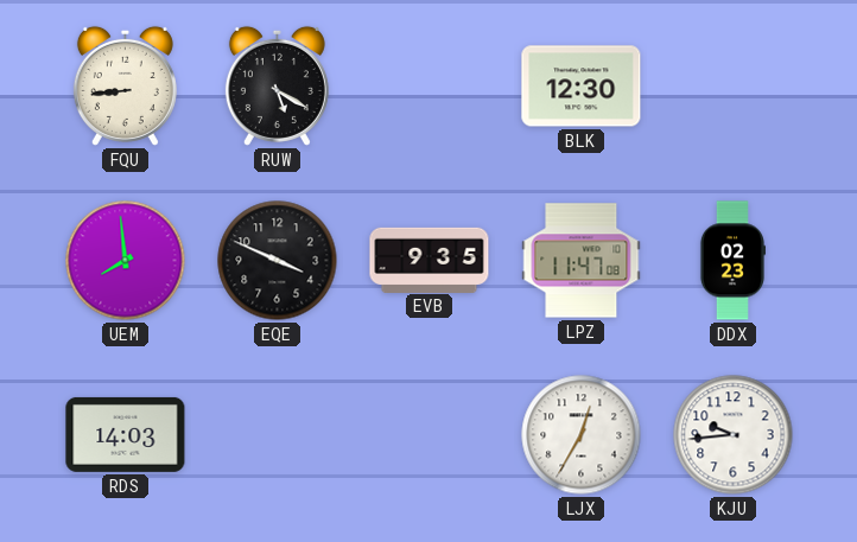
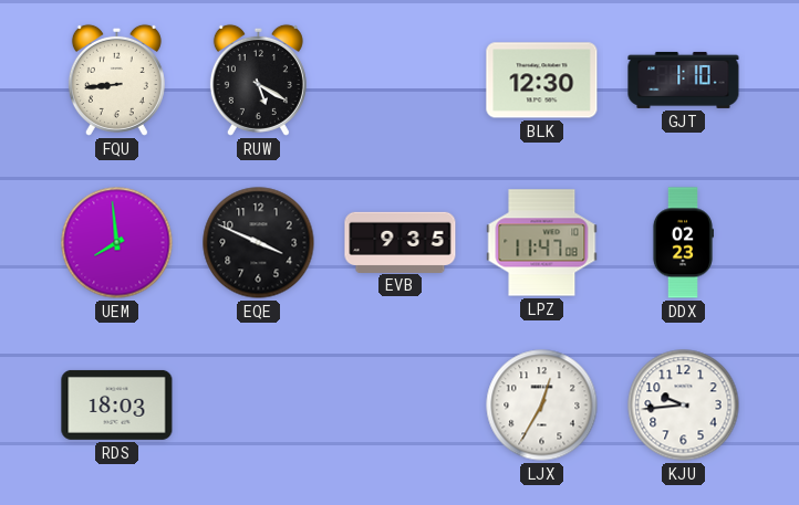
GJT: none -> 1:10 (684, 80)
RDS: 14:03 -> 18:03 (117, 404)
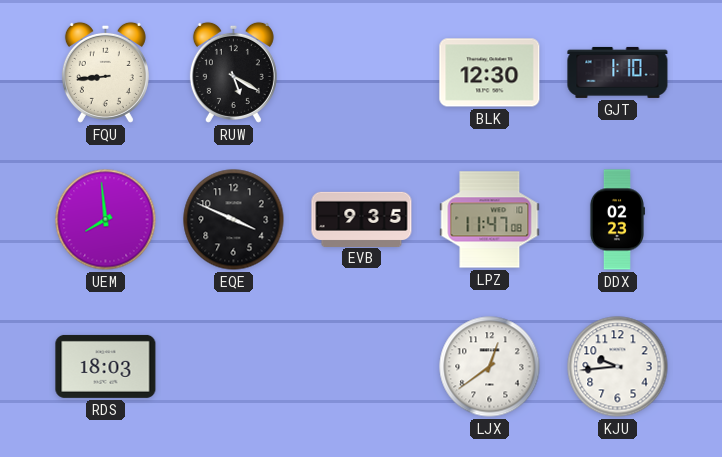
LJX: 12:35 -> 12:39 (490, 367)
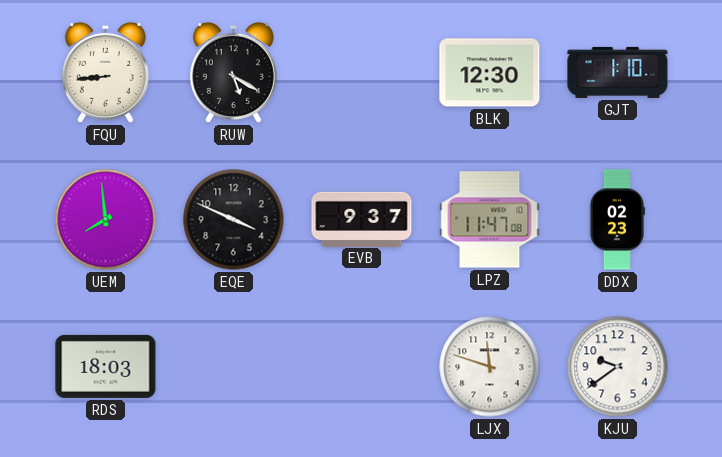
EVB: 9:35 -> 9:37 (362, 219)
LJX: 12:39 -> 11:48 (490, 367)
KJU: 9:44 -> 9:39 (618, 367)
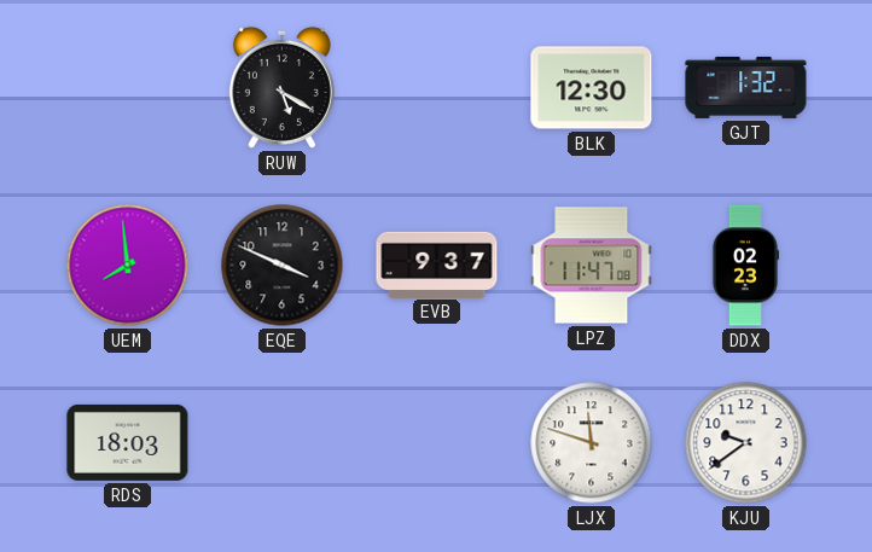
FQU: 8:44 -> none (105, 72)
GJT: 1:10 -> 1:32 (746, 87)
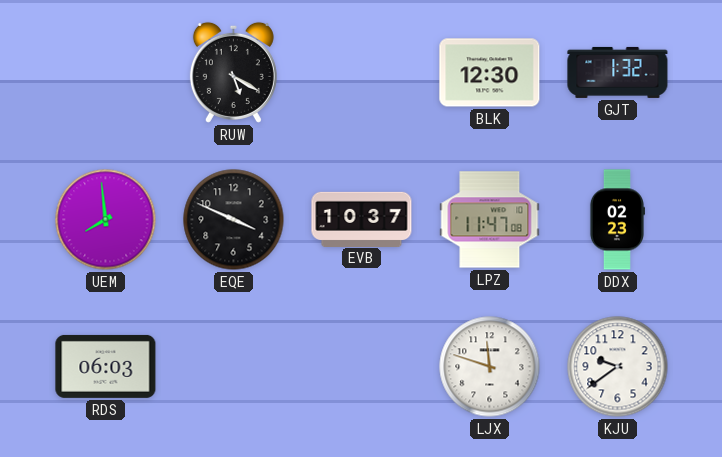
EVB: 9:37 -> 10:37 (362, 219)
RDS: 18:03 -> 06:03 (106, 366)
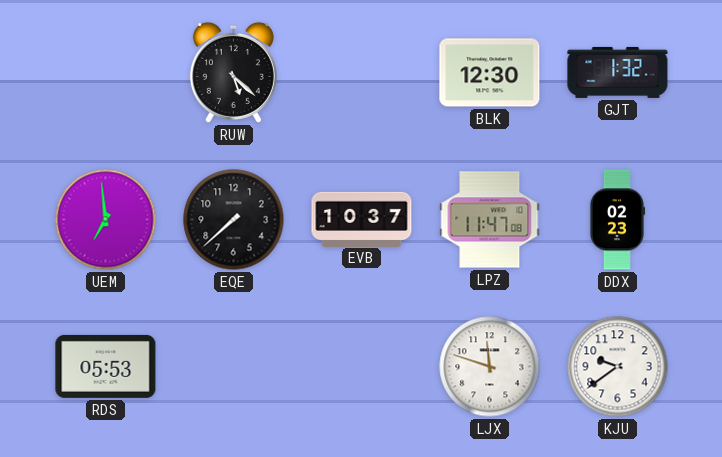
RUW: 5:20 -> 5:22 (233, 72)
UEM: 7:59 -> 6:59 (106, 220)
EQE: 3:49 -> 7:38 (234, 220)
RDS: 06:03 -> 05:53 (106, 366)
